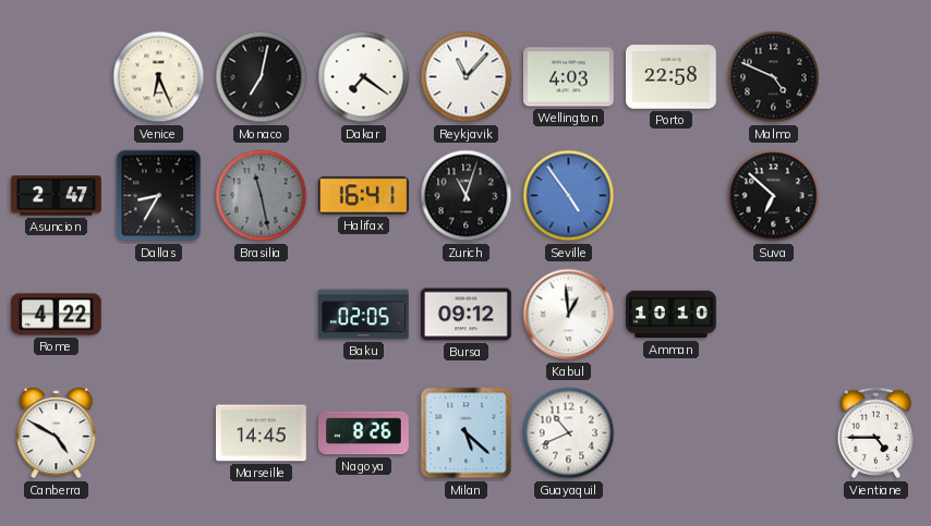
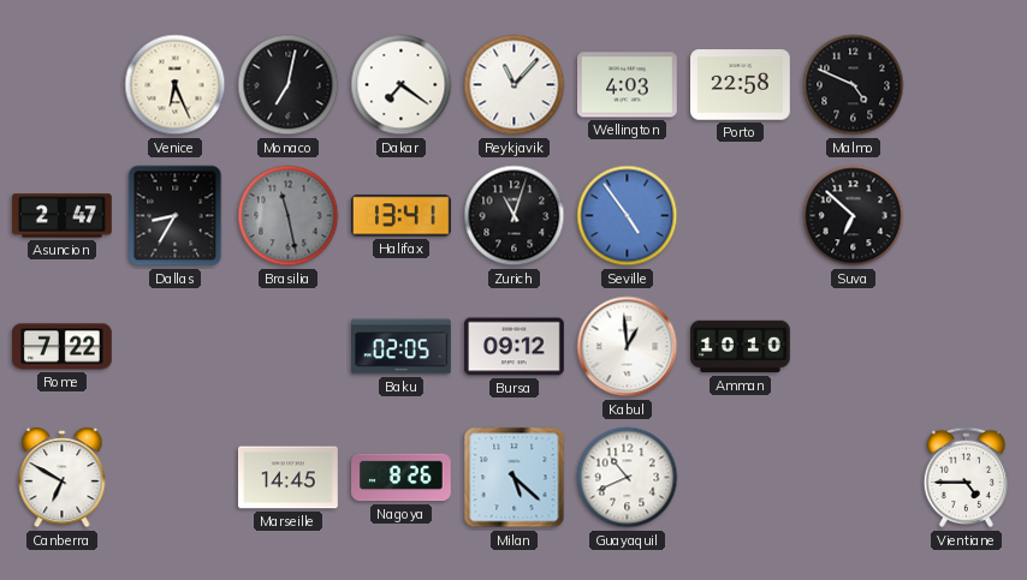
Halifax: 16:41 -> 13:41 (402, 216)
Rome: 4:22 -> 7:22 (63, 347)
Canberra: 4:50 -> 6:50 (63, 478)
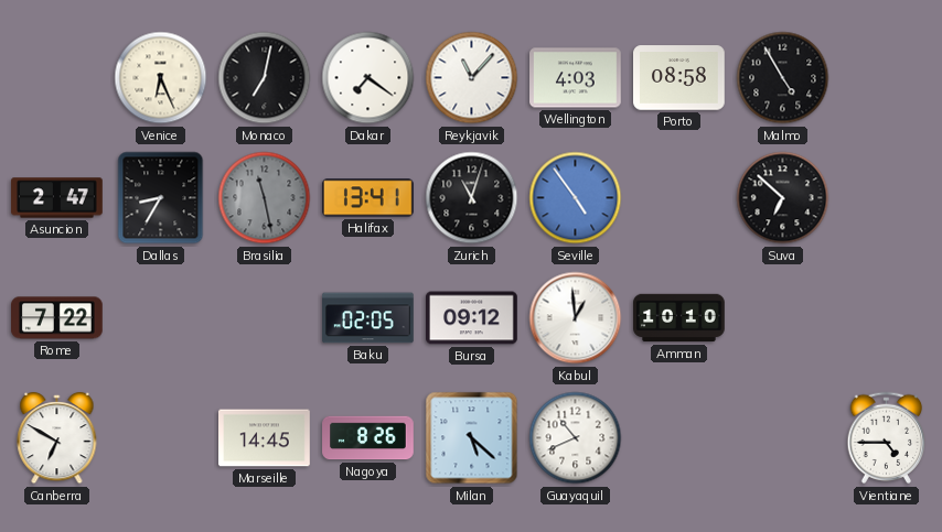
Porto: 22:58 -> 08:58 (679, 78)
Malmo: 4:49 -> 4:55 (783, 78)
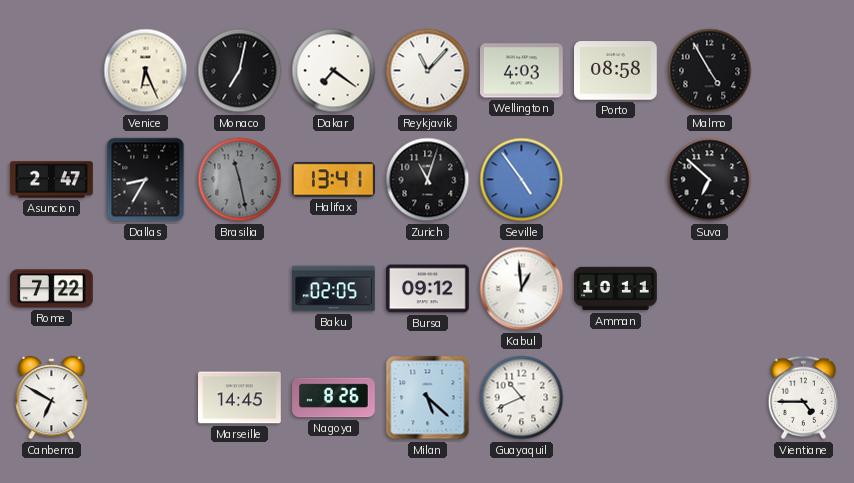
Amman: 10:10 -> 10:11 (616, 289)
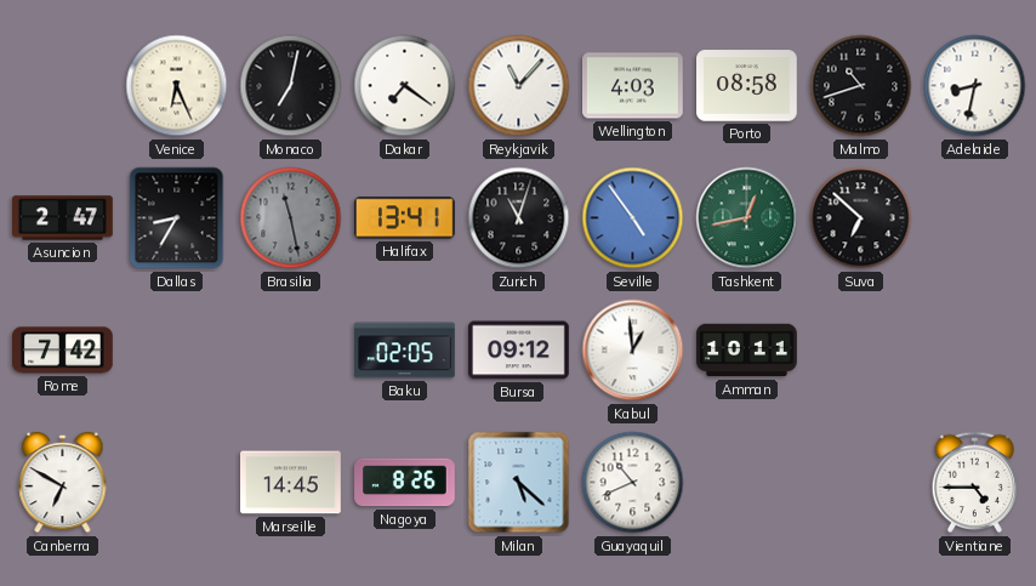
Malmo: 4:55 -> 10:42 (861, 86)
Adelaide: none -> 8:32 (975, 86)
Tashkent: none -> 12:43 (747, 218)
Rome: 7:22 -> 7:42 (63, 351)
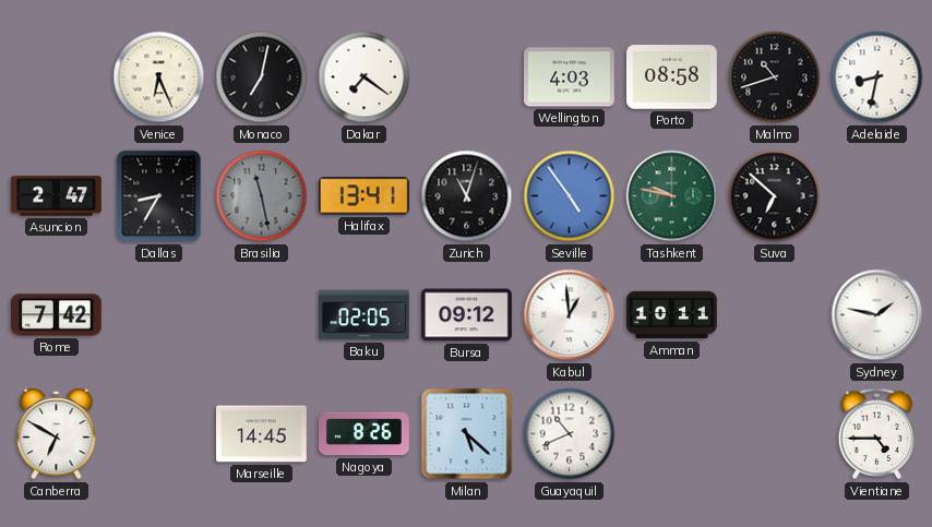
Reykjavik: 11:07 -> none (519, 86)
Tashkent: 12:43 -> 9:47 (672, 196)
Sydney: none -> 1:47 (877, 315)
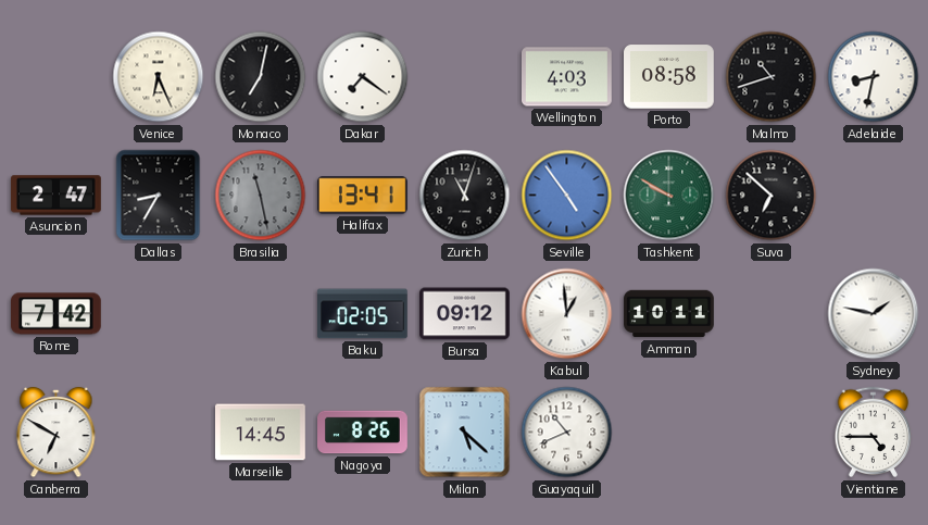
Tashkent: 9:47 -> 9:50 (669, 196)
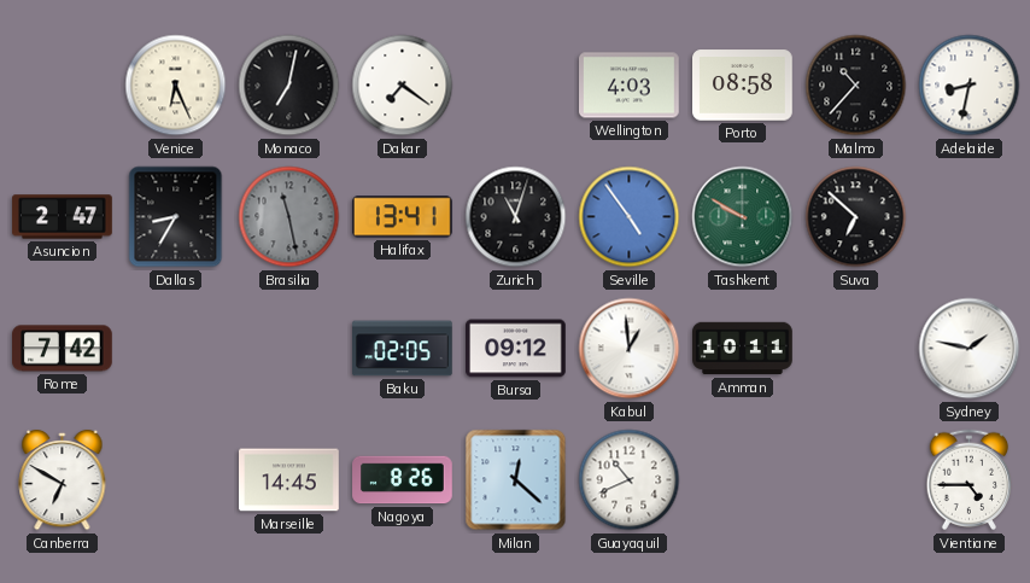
Malmo: 10:42 -> 10:37 (856, 86)
Milan: 5:22 -> 12:22 (516, 480)
